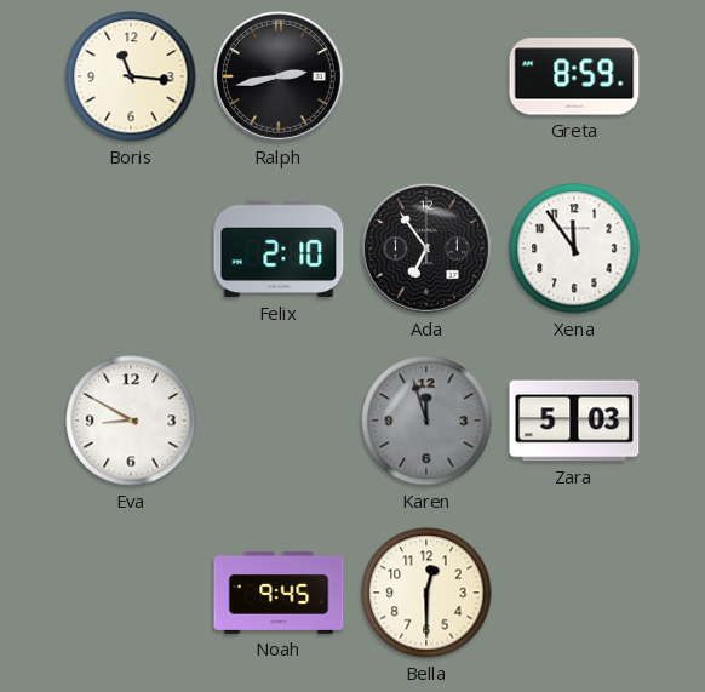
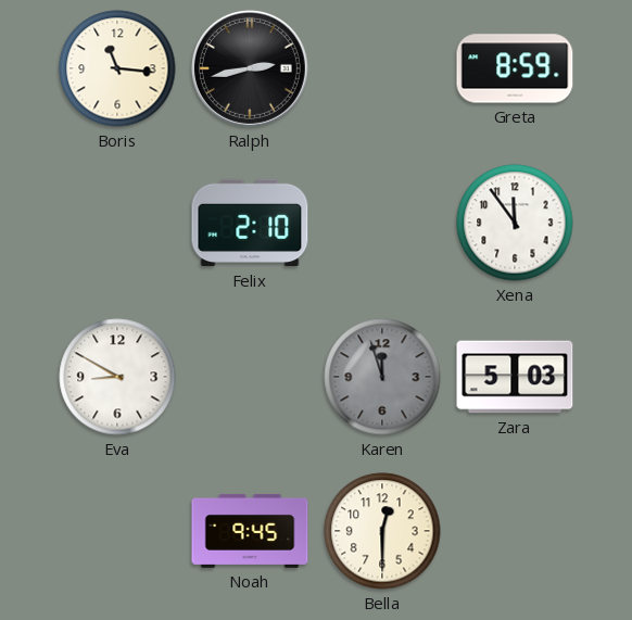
Ada: 6:54 -> none (426, 248)
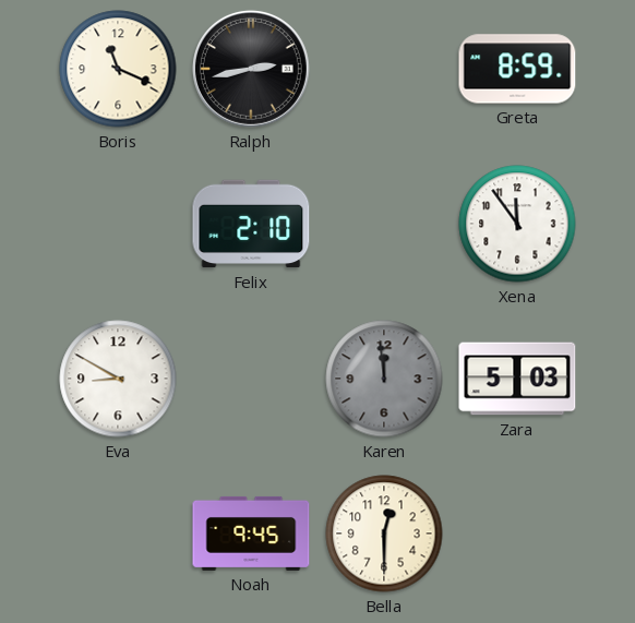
Boris: 11:16 -> 11:19 (118, 69)
Karen: 11:57 -> 11:59 (384, 379)
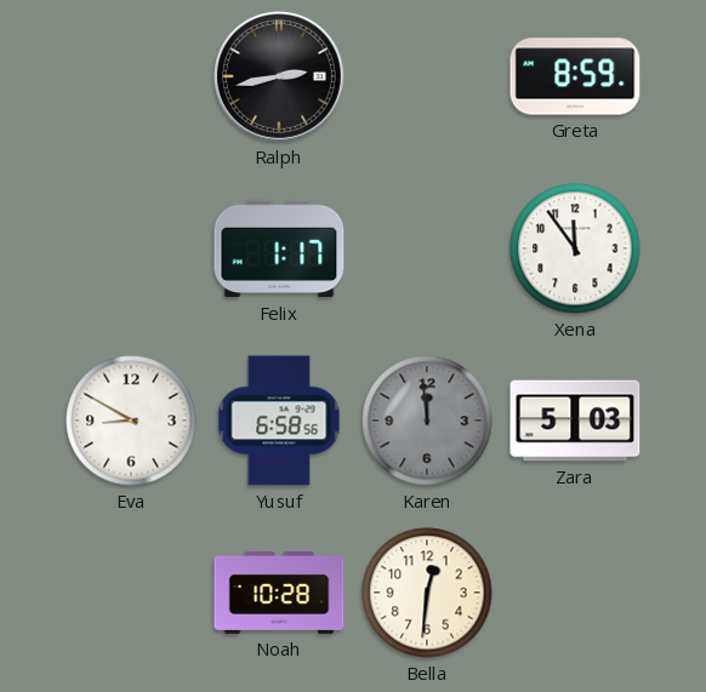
Boris: 11:19 -> none (118, 69)
Felix: 2:10 -> 1:17 (279, 248)
Yusuf: none -> 6:58 (279, 421)
Noah: 9:45 -> 10:28 (279, 593)
Bella: 12:30 -> 12:31 (427, 593)
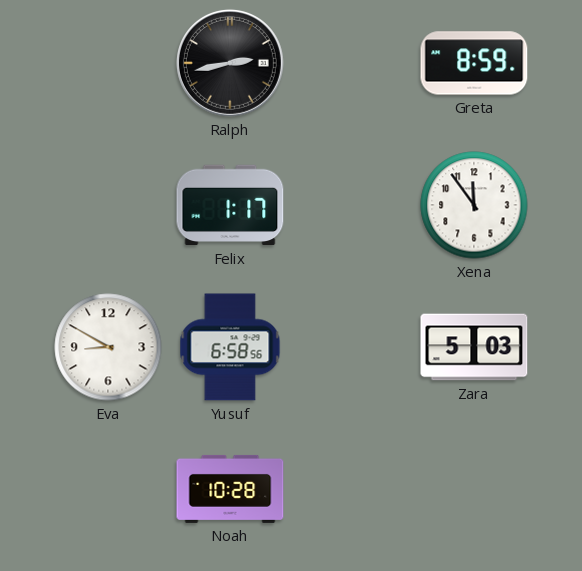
Karen: 11:59 -> none (427, 421)
Bella: 12:31 -> none (427, 593)
